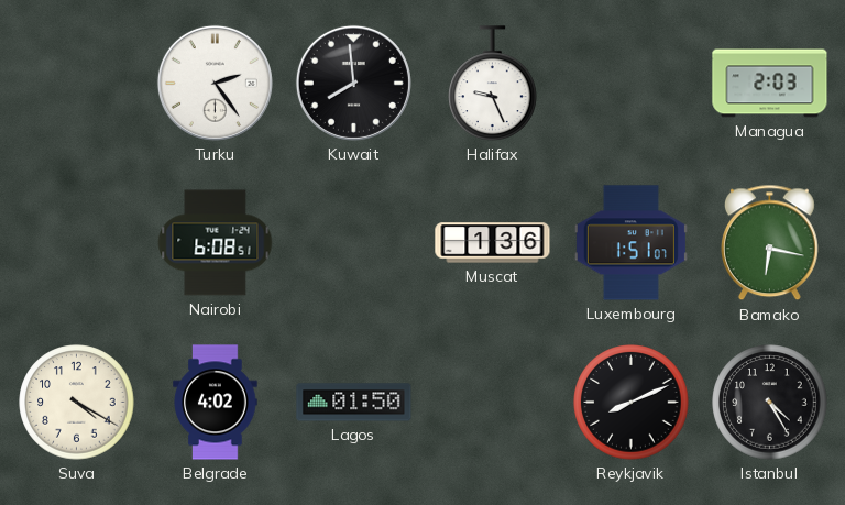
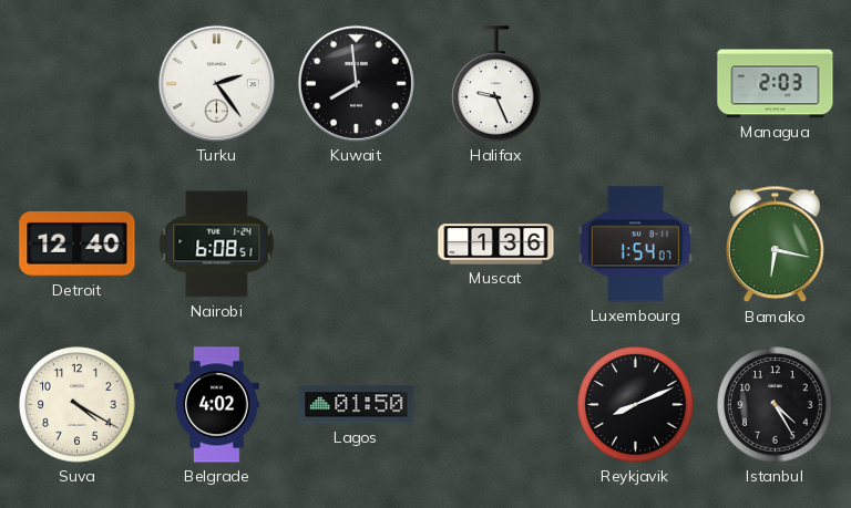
Detroit: none -> 12:40 (78, 245)
Luxembourg: 1:51 -> 1:54 (635, 245)
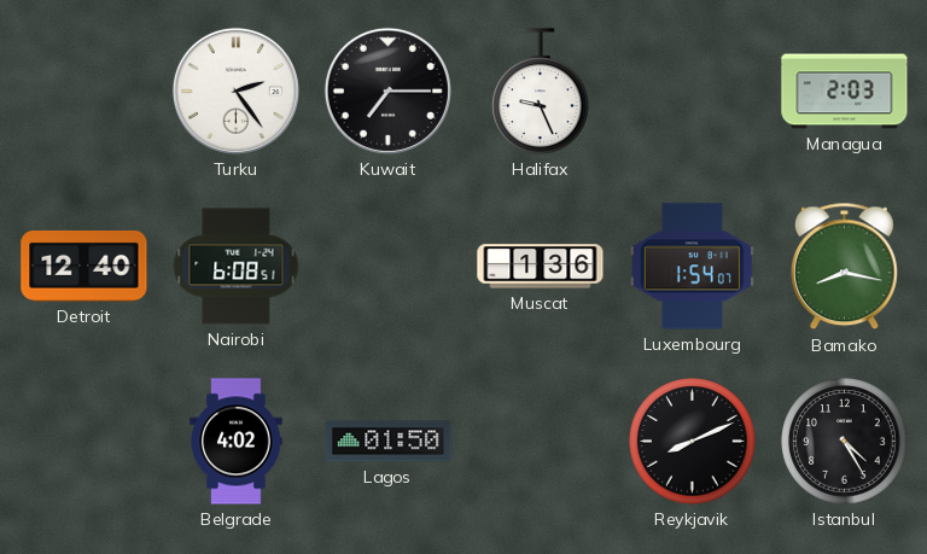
Kuwait: 7:59 -> 7:15 (387, 91)
Bamako: 6:17 -> 8:17 (844, 267)
Suva: 4:20 -> none (78, 405)
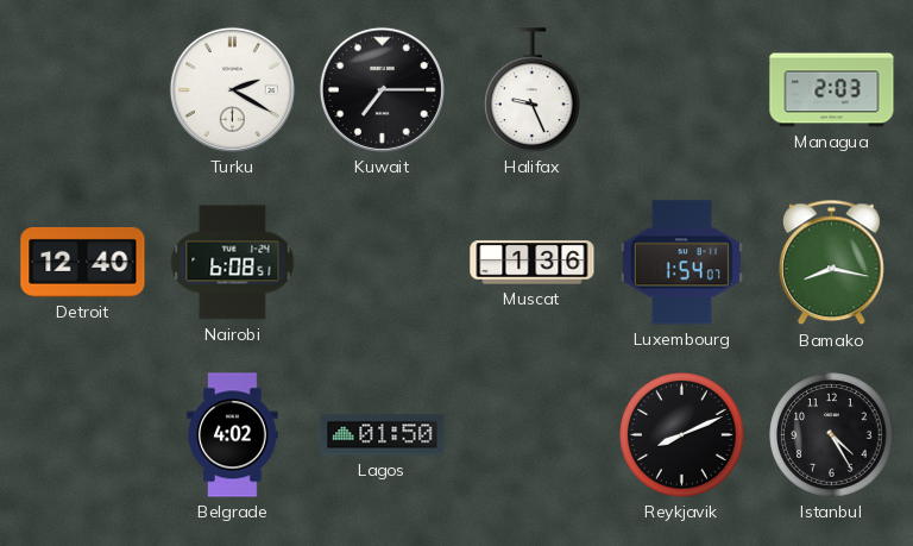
Turku: 2:24 -> 2:20 (232, 89)
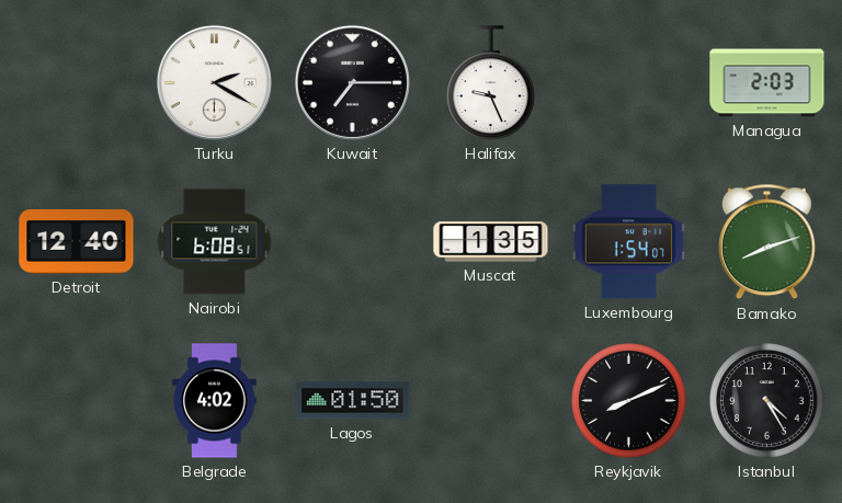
Muscat: 1:36 -> 1:35 (491, 242)
Bamako: 8:17 -> 8:12 (766, 242)
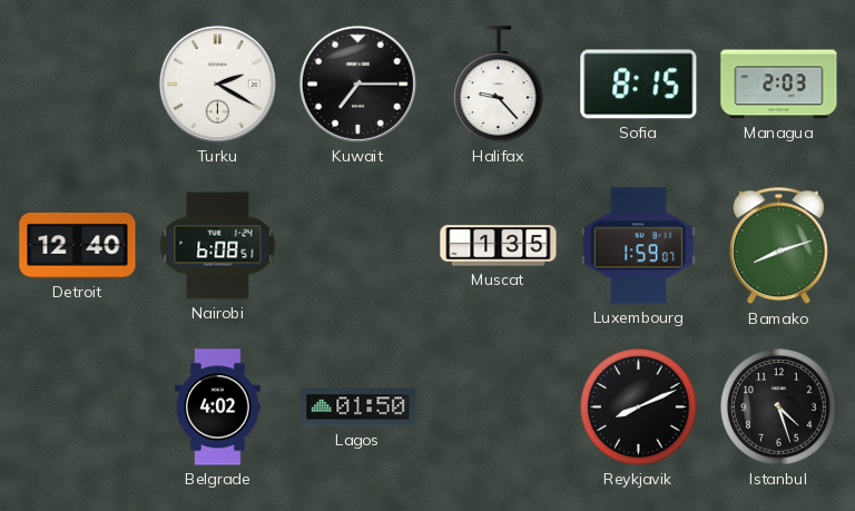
Halifax: 9:26 -> 9:23 (499, 85)
Sofia: none -> 8:15 (639, 85)
Luxembourg: 1:54 -> 1:59 (638, 246)
Istanbul: 4:25 -> 4:27 (779, 407)
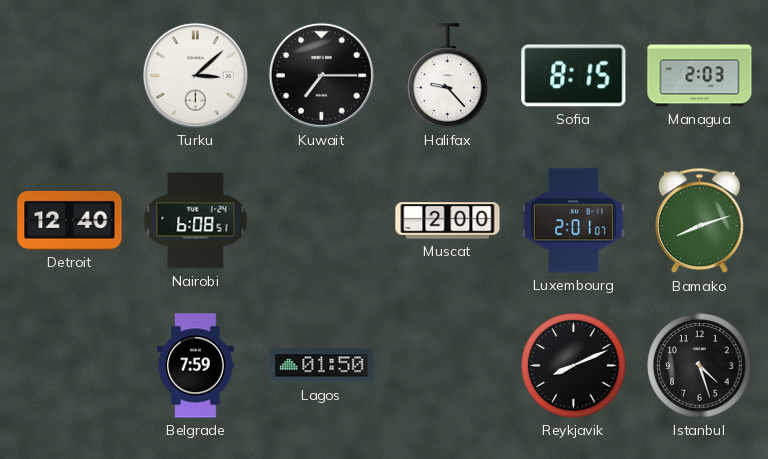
Turku: 2:20 -> 3:08 (195, 75)
Muscat: 1:35 -> 2:00 (448, 221)
Luxembourg: 1:59 -> 2:01 (573, 221)
Belgrade: 4:02 -> 7:59 (196, 366)
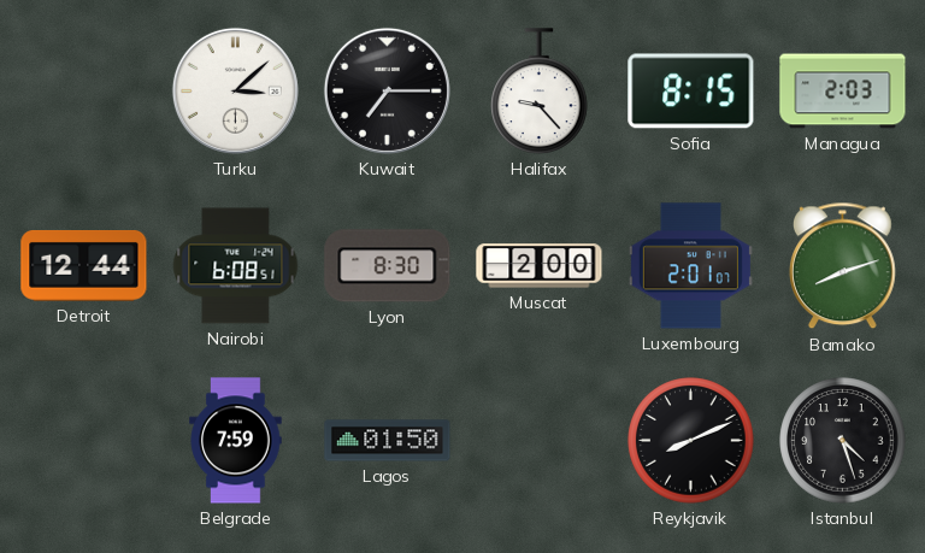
Detroit: 12:40 -> 12:44 (84, 266)
Lyon: none -> 8:30 (388, 266)
